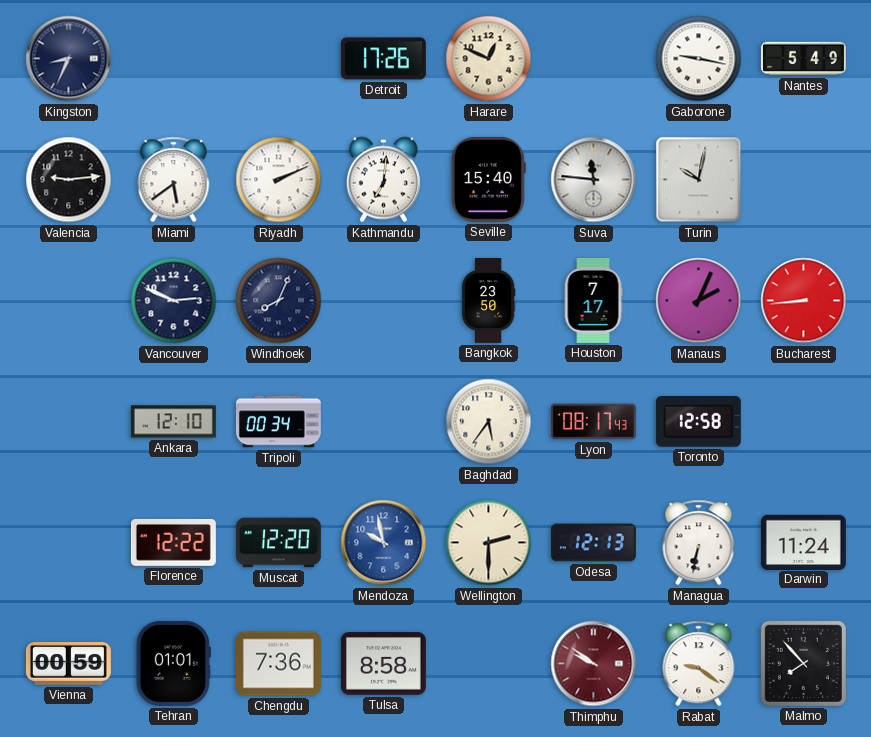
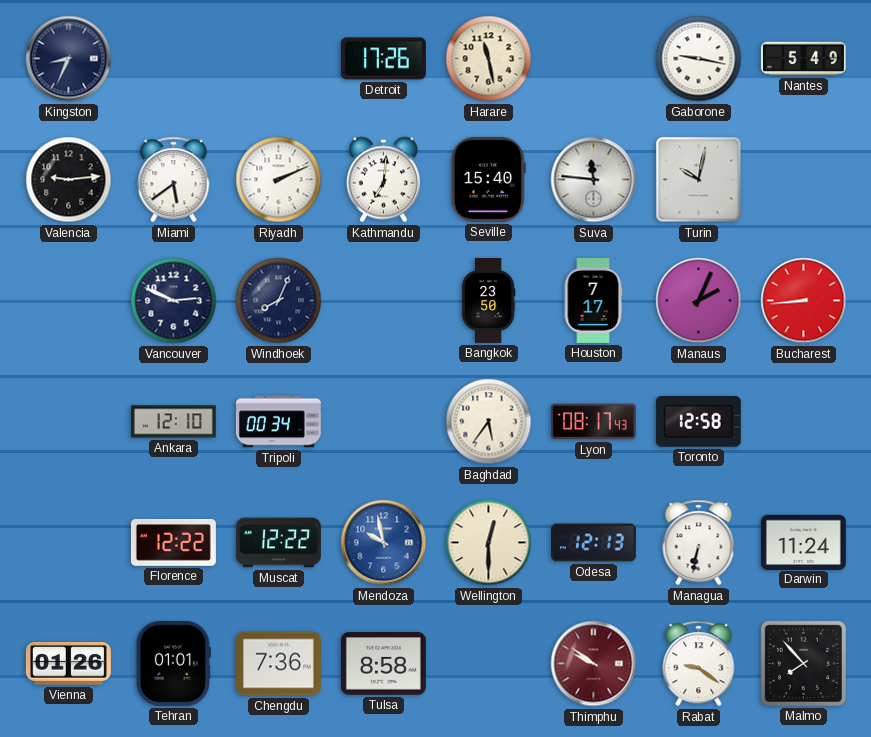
Harare: 12:49 -> 11:28 (489, 59)
Muscat: 12:20 -> 12:22 (278, 543)
Wellington: 2:30 -> 12:30 (489, 543)
Vienna: 00:59 -> 01:26 (68, 664)
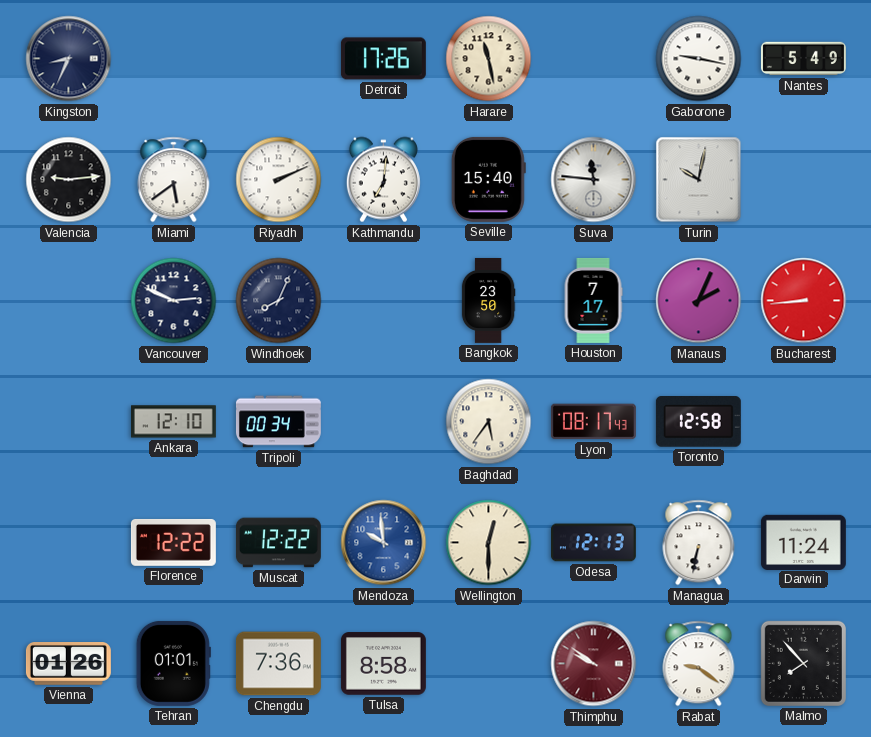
Mendoza: 9:58 -> 9:59 (384, 543)
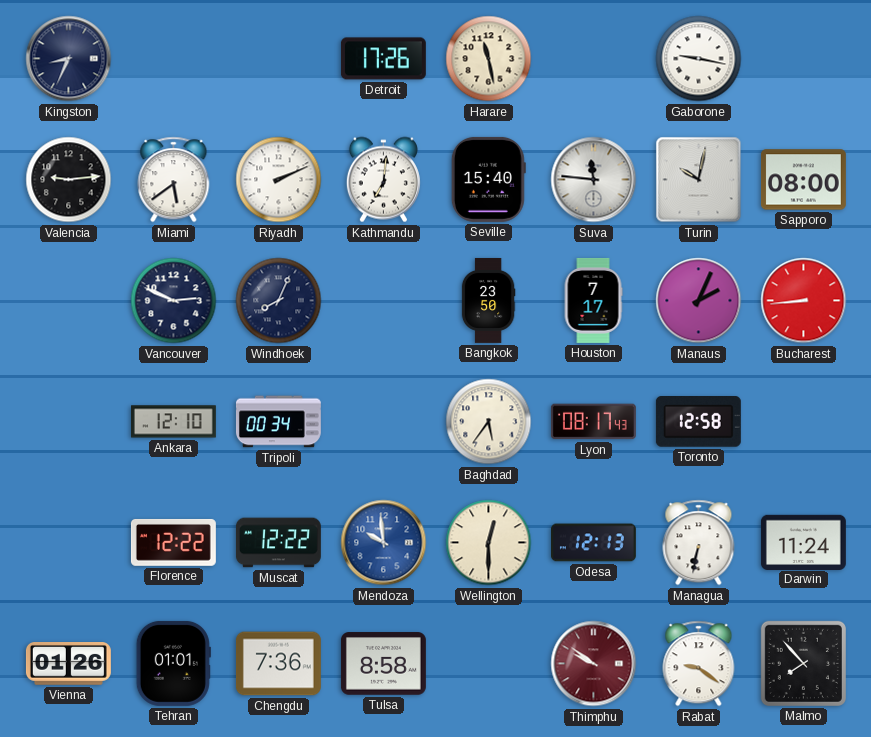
Nantes: 5:49 -> none (803, 59)
Sapporo: none -> 08:00 (803, 180)
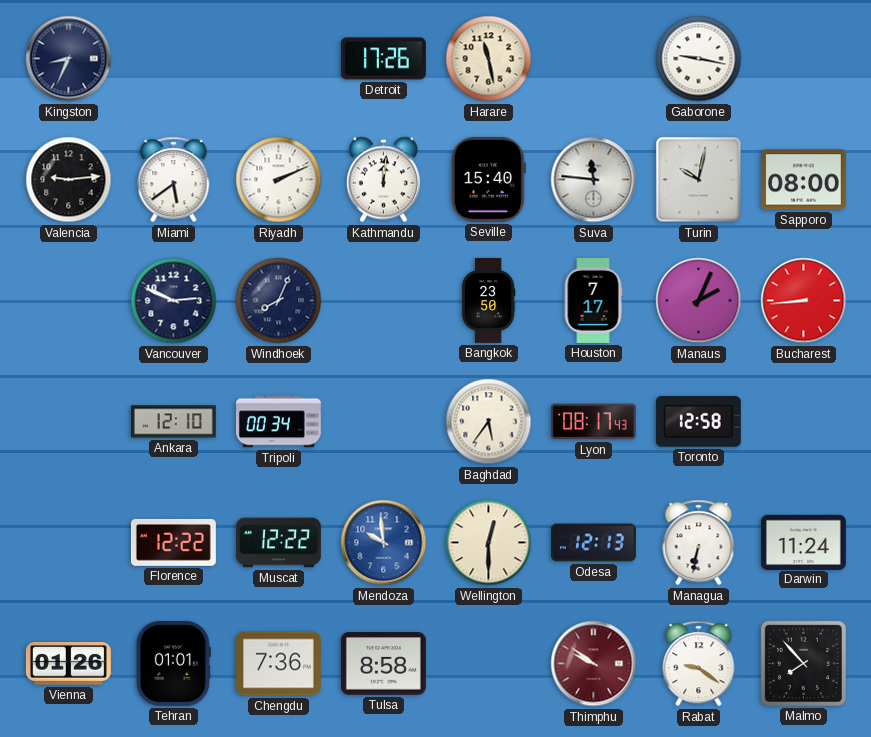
Kathmandu: 7:01 -> 12:01 (383, 180)
